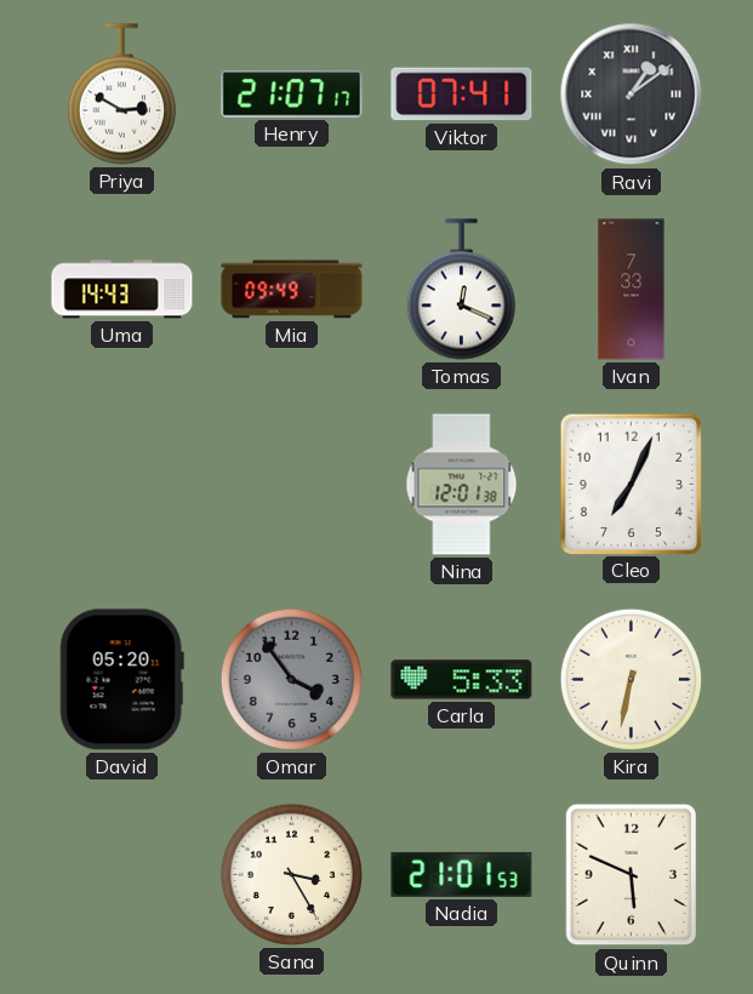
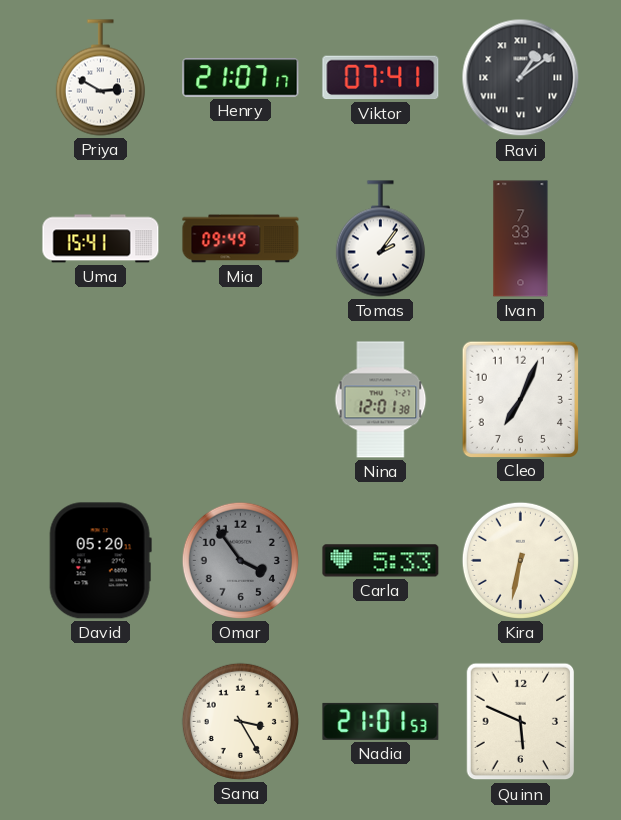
Uma: 14:43 -> 15:41 (101, 239)
Tomas: 12:19 -> 2:06 (380, 239)
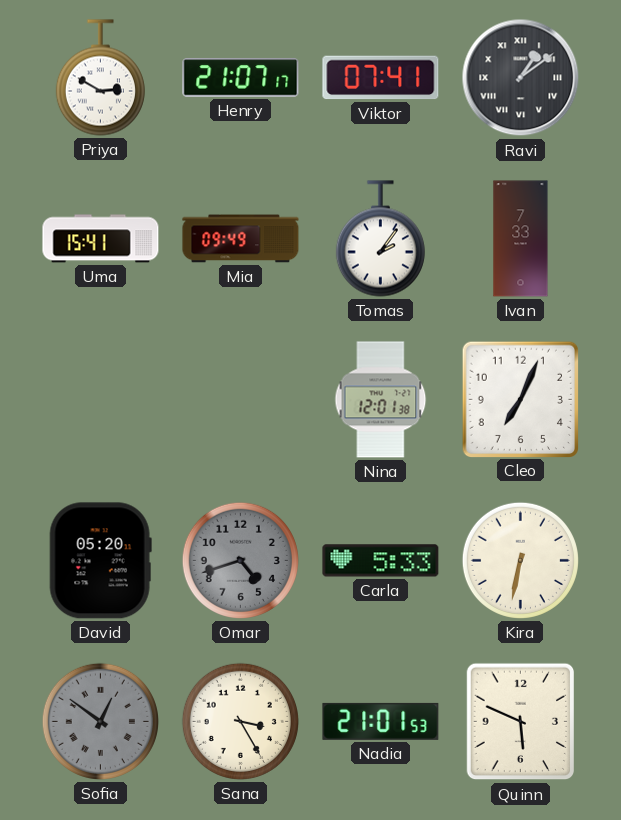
Omar: 3:54 -> 4:42 (240, 560)
Sofia: none -> 12:51 (100, 721)
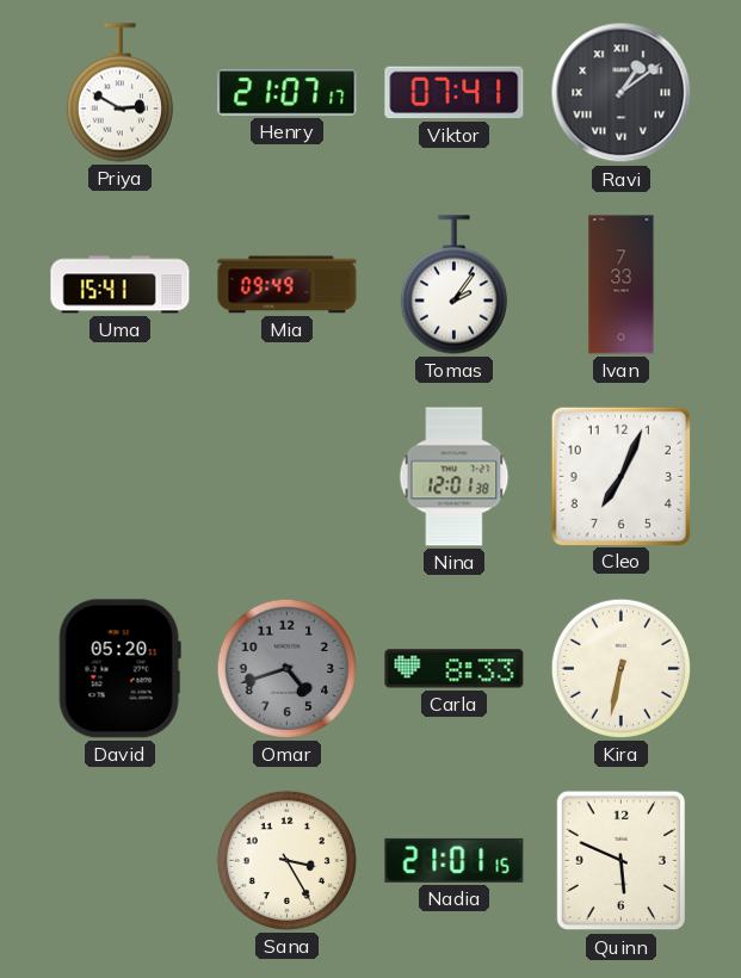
Carla: 5:33 -> 8:33 (455, 669)
Sofia: 12:51 -> none (100, 721)
Nadia: 21:01:53 -> 21:01:15 (455, 860)
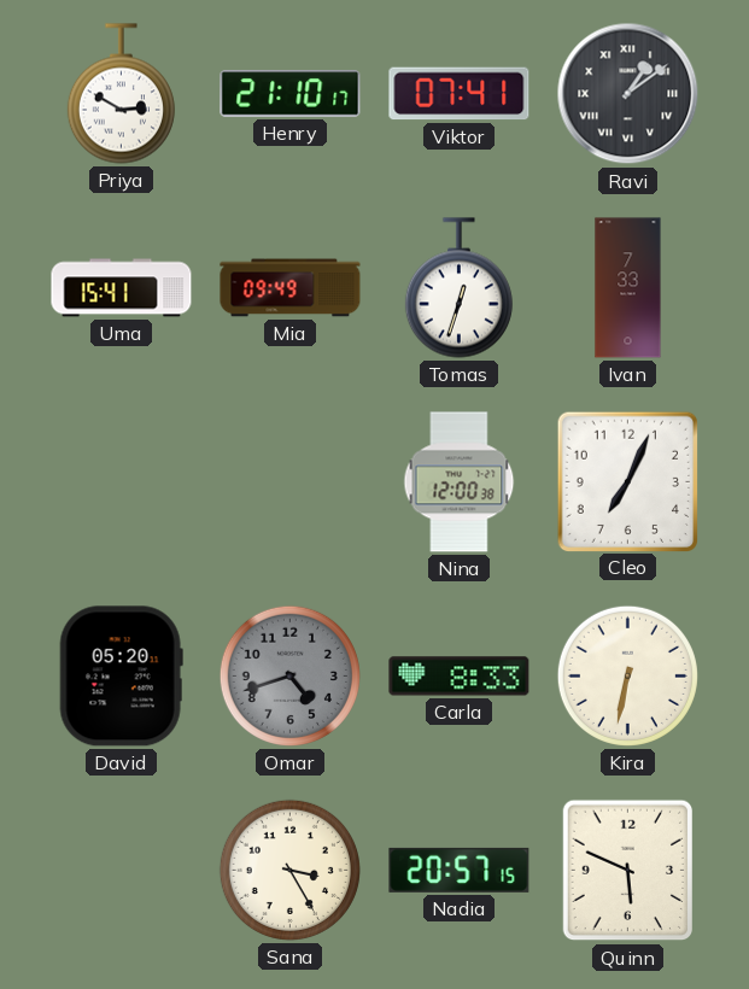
Henry: 21:07 -> 21:10 (291, 94)
Tomas: 2:06 -> 12:33 (458, 288)
Nina: 12:01 -> 12:00 (460, 482)
Nadia: 21:01 -> 20:57 (460, 870)
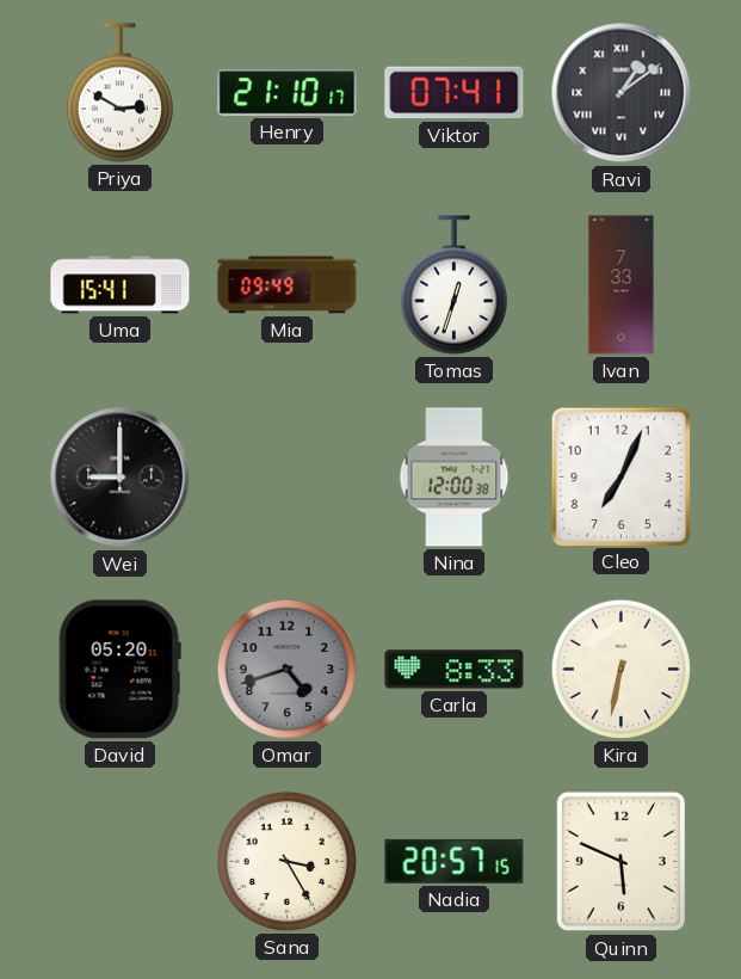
Wei: none -> 9:00 (121, 478)
